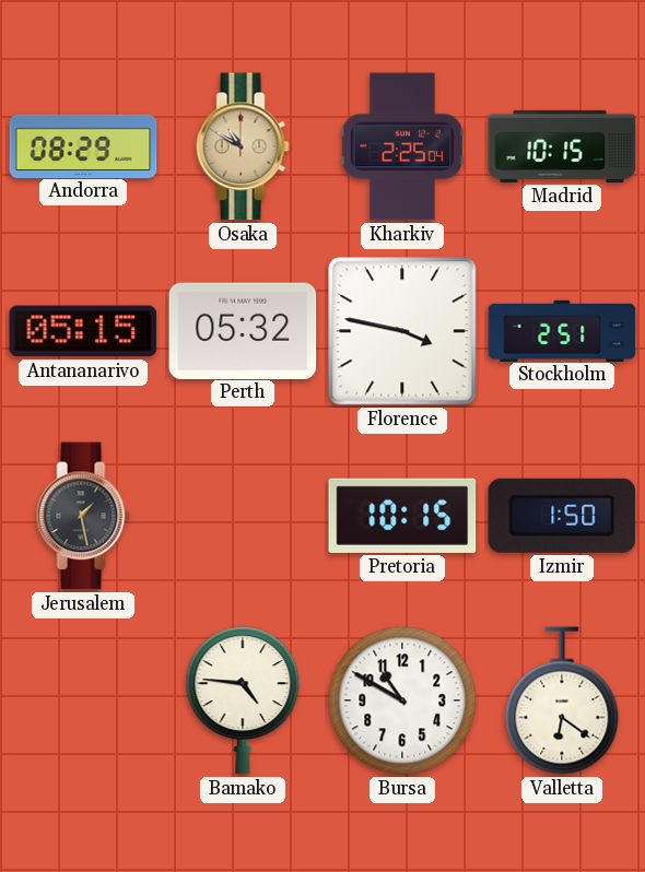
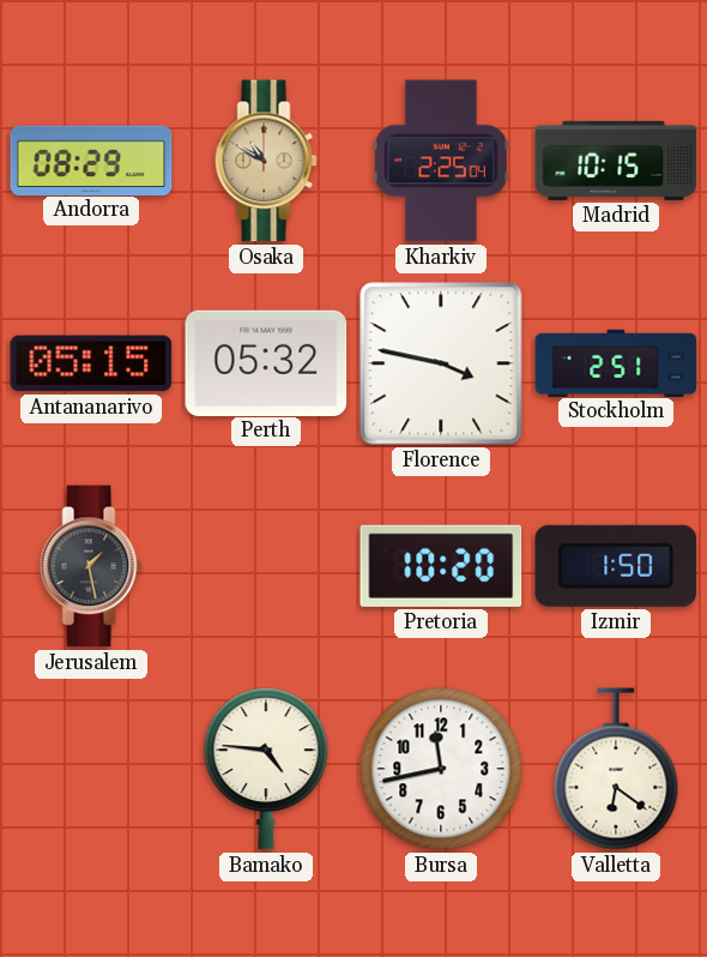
Pretoria: 10:15 -> 10:20 (441, 566)
Bursa: 10:50 -> 11:43 (441, 769)
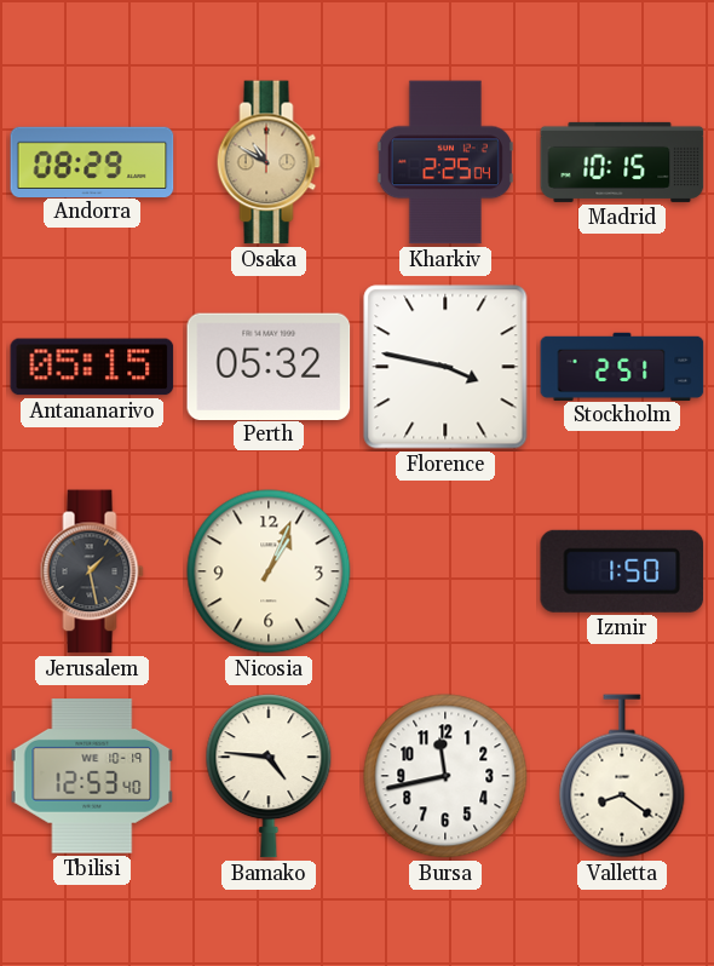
Nicosia: none -> 1:04 (269, 571)
Pretoria: 10:20 -> none (441, 566)
Tbilisi: none -> 12:53 (92, 777)
Valletta: 6:21 -> 8:21 (622, 776)
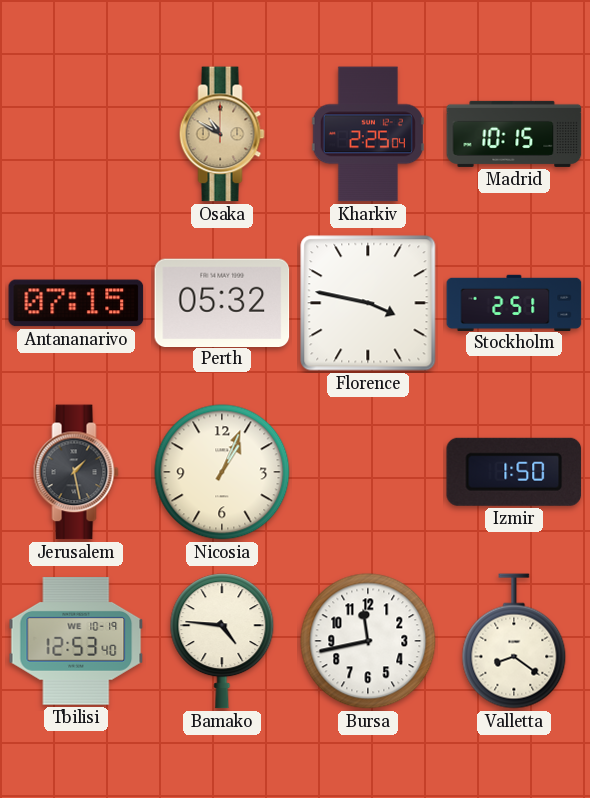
Andorra: 08:29 -> none (92, 161)
Antananarivo: 05:15 -> 07:15 (76, 303)
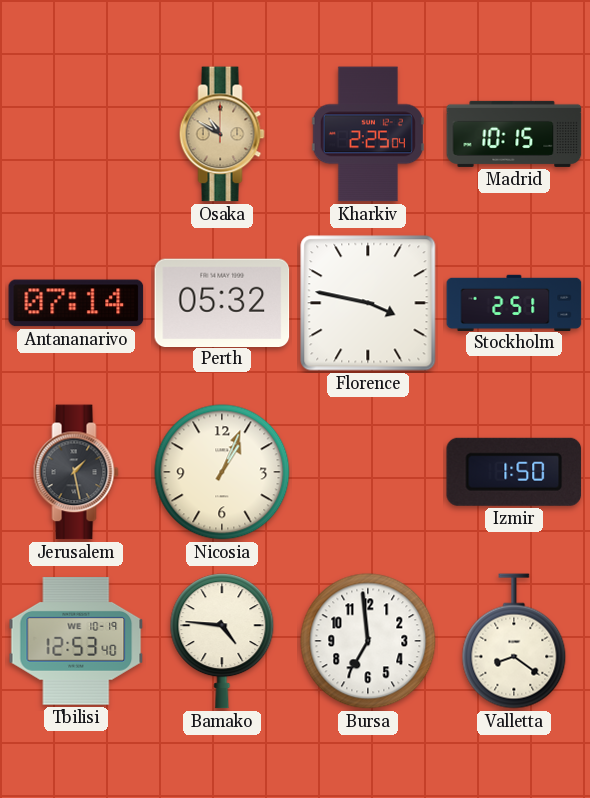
Antananarivo: 07:15 -> 07:14 (76, 303)
Bursa: 11:43 -> 6:59 (368, 641)
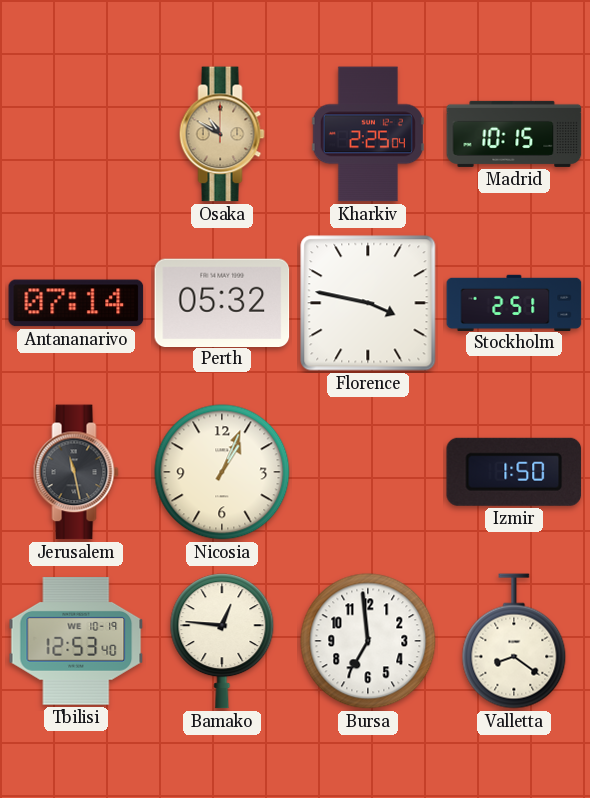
Jerusalem: 1:28 -> 11:28 (76, 472)
Bamako: 4:46 -> 12:46 (222, 641)
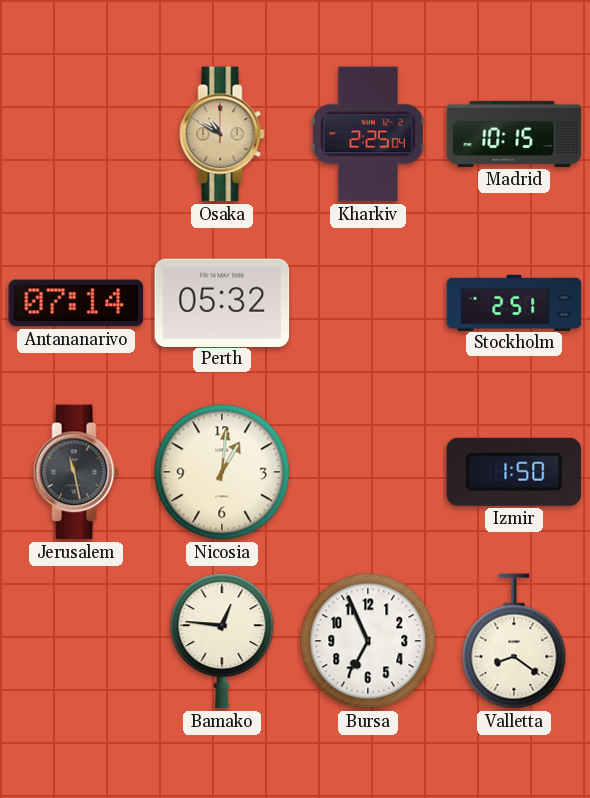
Florence: 3:47 -> none (368, 303)
Nicosia: 1:04 -> 1:01 (222, 472)
Tbilisi: 12:53 -> none (76, 642)
Bursa: 6:59 -> 6:56 (368, 641)
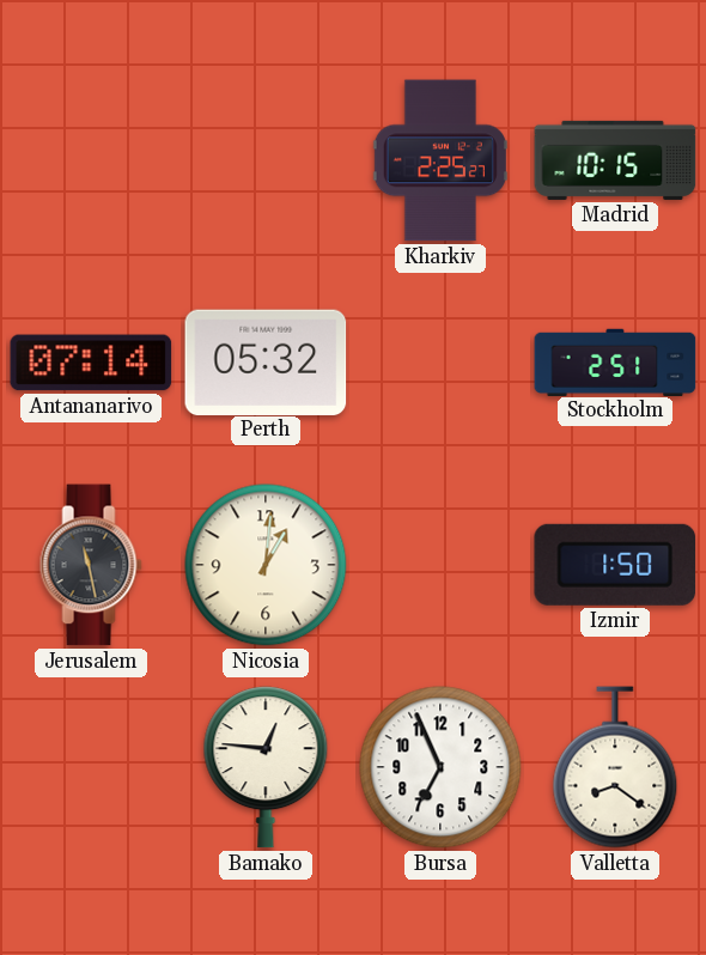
Osaka: 10:50 -> none (222, 134)
Kharkiv: 2:25:04 -> 2:25:27 (440, 160)
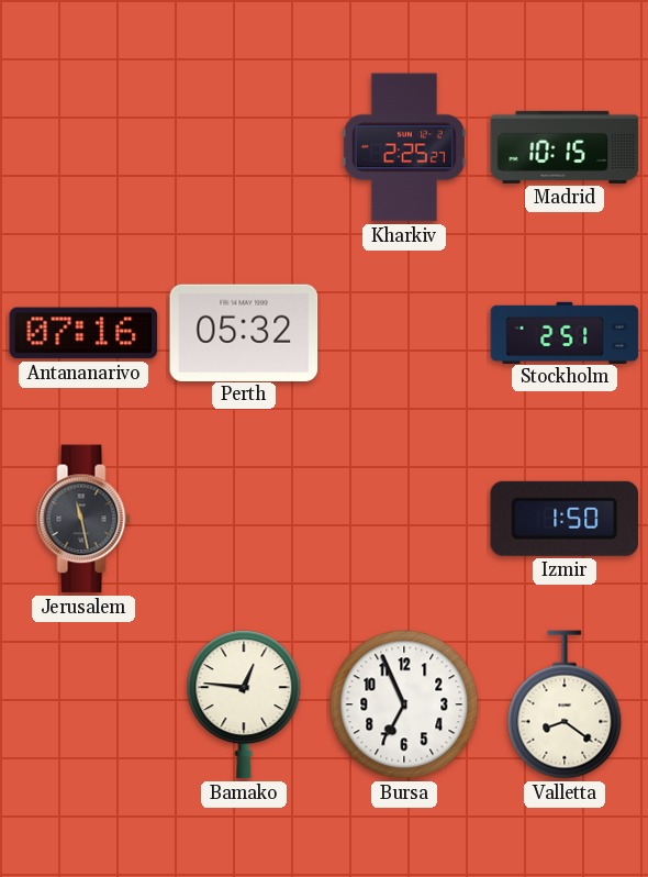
Antananarivo: 07:14 -> 07:16 (83, 333)
Nicosia: 1:01 -> none (266, 565)
